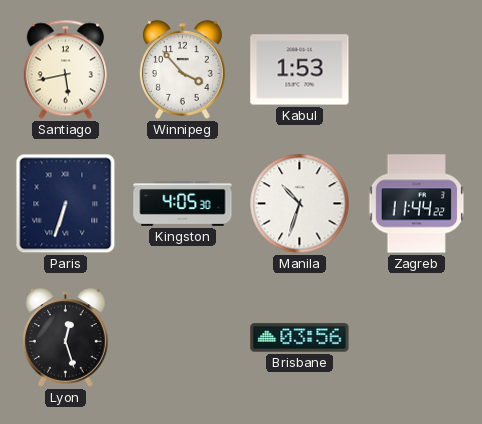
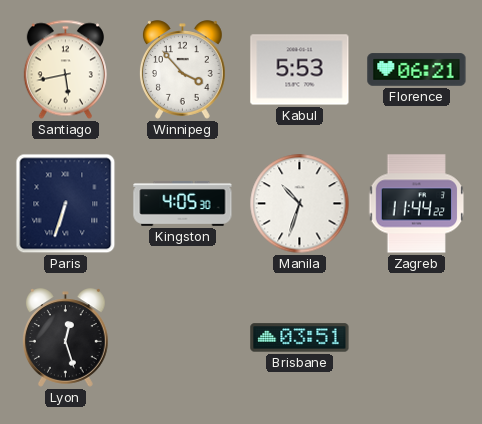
Kabul: 1:53 -> 5:53 (300, 70)
Florence: none -> 06:21 (417, 70)
Brisbane: 03:56 -> 03:51 (300, 338)
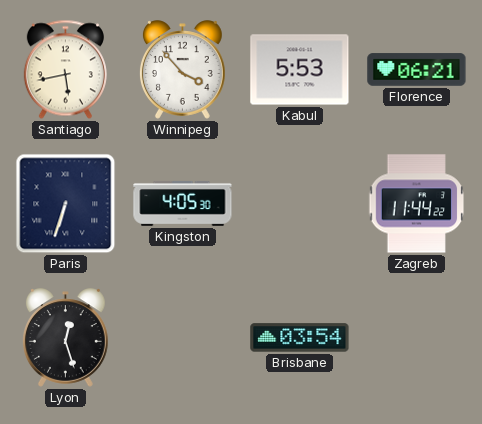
Manila: 10:33 -> none (300, 204)
Brisbane: 03:51 -> 03:54 (300, 338)
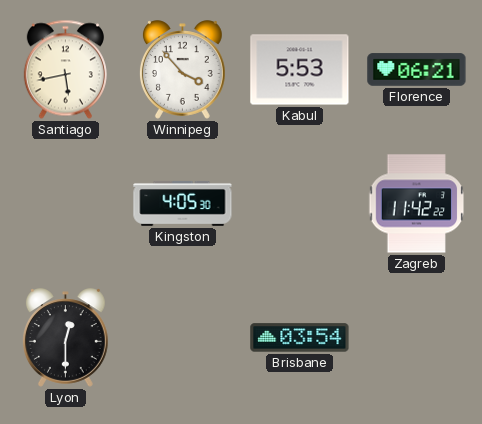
Paris: 6:33 -> none (66, 204)
Zagreb: 11:44 -> 11:42 (417, 204)
Lyon: 12:27 -> 12:30 (65, 338)
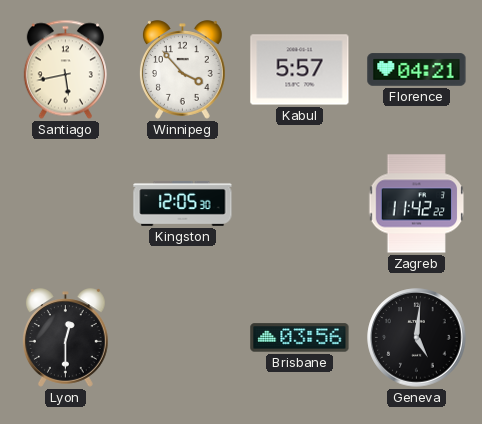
Kabul: 5:53 -> 5:57 (300, 70)
Florence: 06:21 -> 04:21 (417, 70)
Kingston: 4:05 -> 12:05 (183, 204)
Brisbane: 03:54 -> 03:56 (300, 338)
Geneva: none -> 5:01 (417, 338)
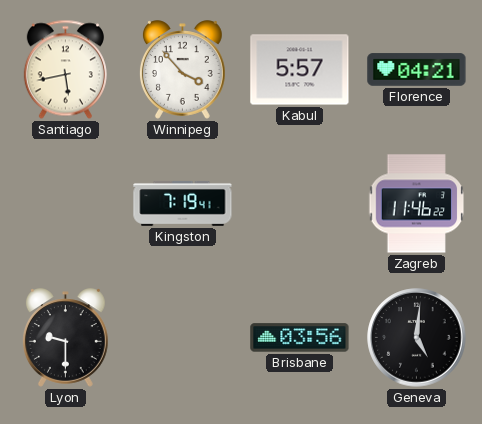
Kingston: 12:05 -> 7:19 (183, 204)
Zagreb: 11:42 -> 11:46 (417, 204)
Lyon: 12:30 -> 9:30 (65, 338)
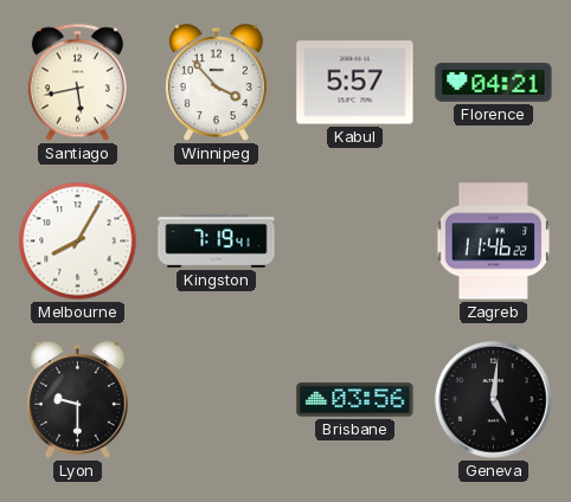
Melbourne: none -> 8:05 (78, 242)
